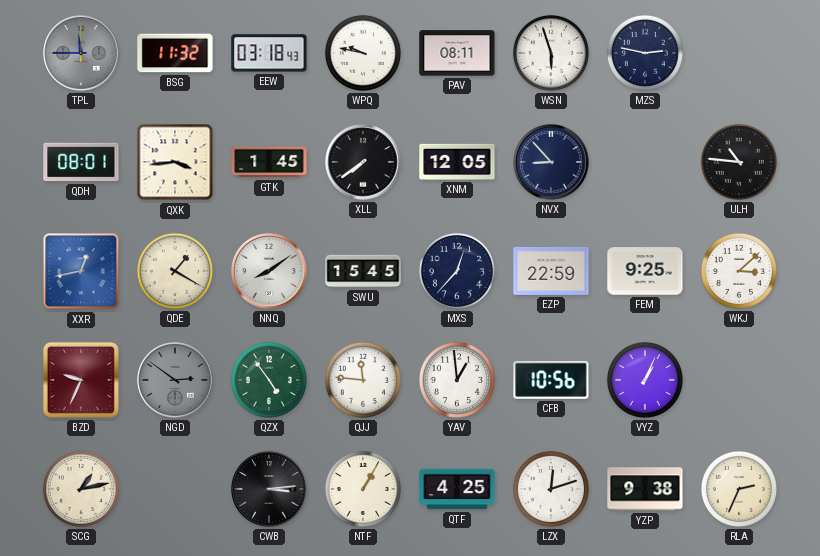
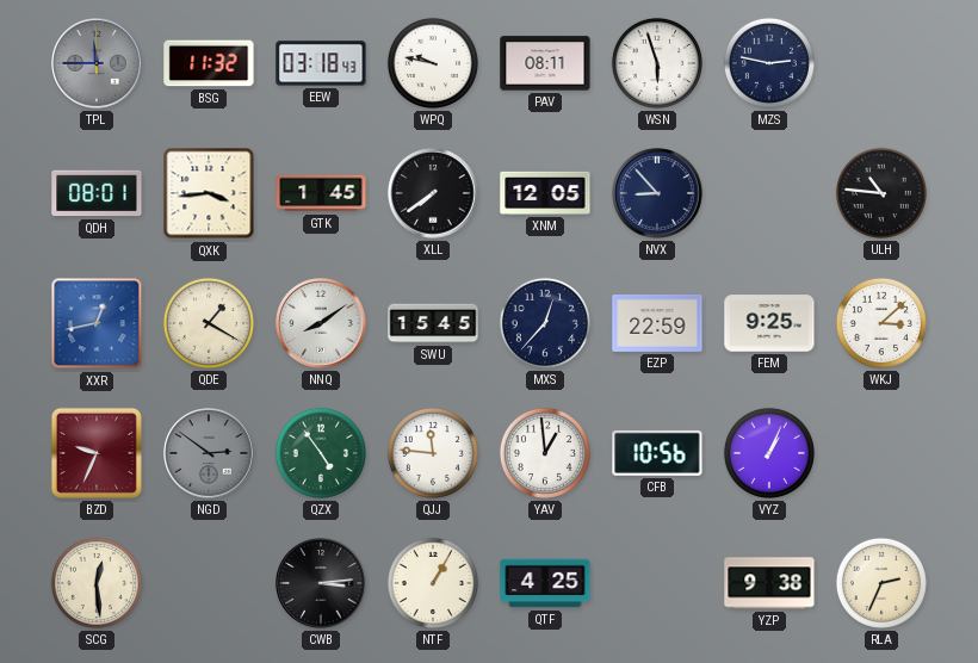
SCG: 1:13 -> 12:29 (97, 583)
LZX: 12:12 -> none (551, 489)
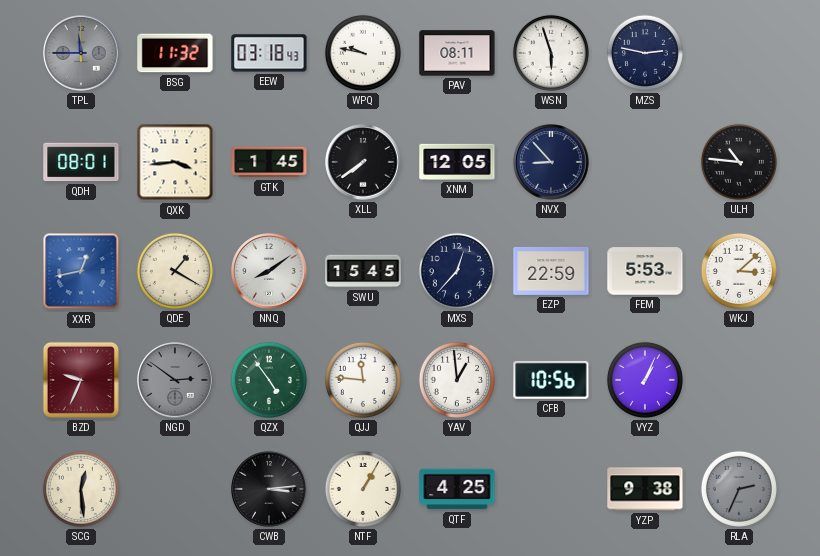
FEM: 9:25 -> 5:53 (645, 271)
RLA dial: cream -> grey (739, 489)
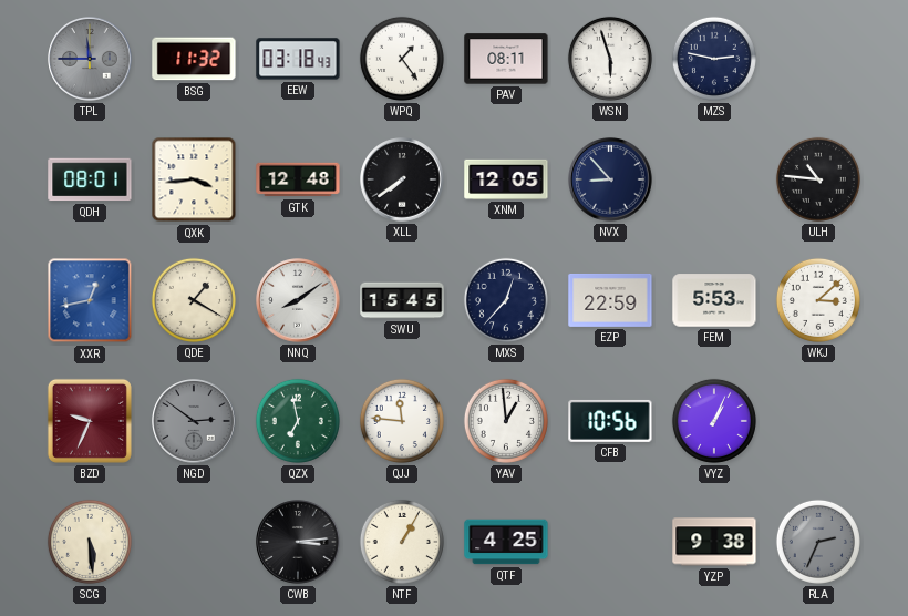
WPQ: 9:47 -> 1:24 (402, 59)
GTK: 1:45 -> 12:48 (298, 179)
QZX: 4:54 -> 6:58 (298, 421)
SCG: 12:29 -> 5:29 (90, 542)
